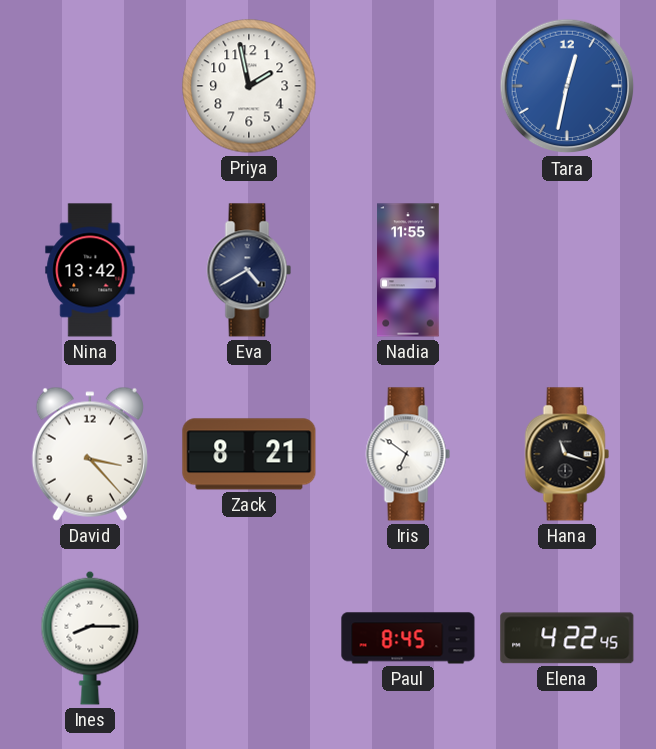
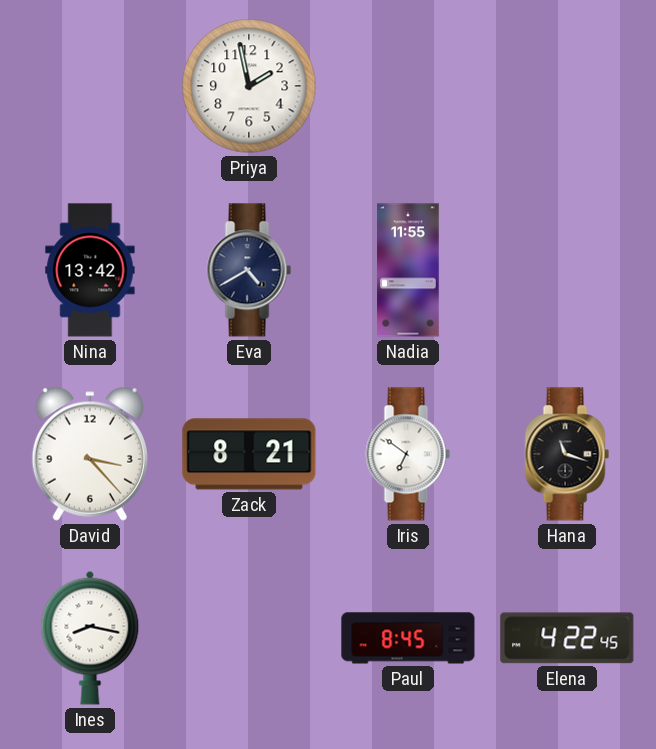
Tara: 12:32 -> none (567, 86)
Ines: 8:15 -> 8:17 (90, 638)
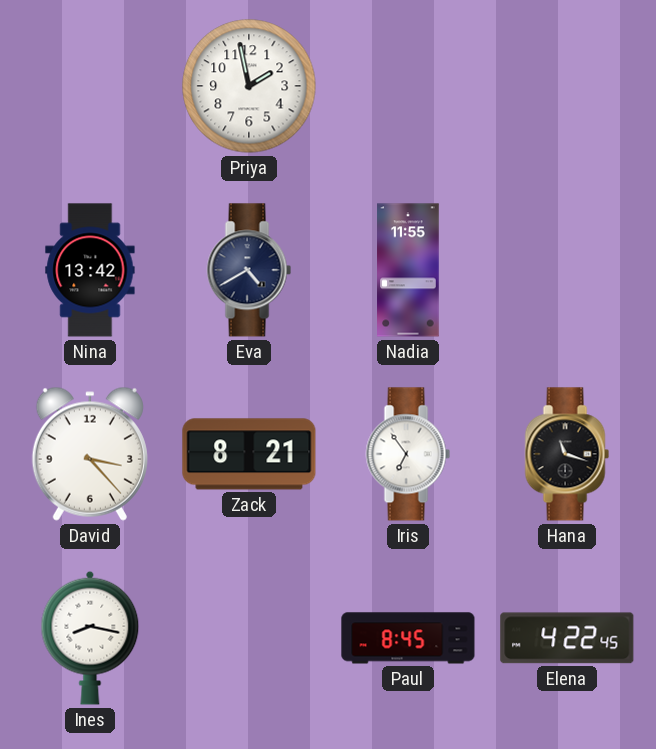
Iris: 6:51 -> 6:54 (408, 454)
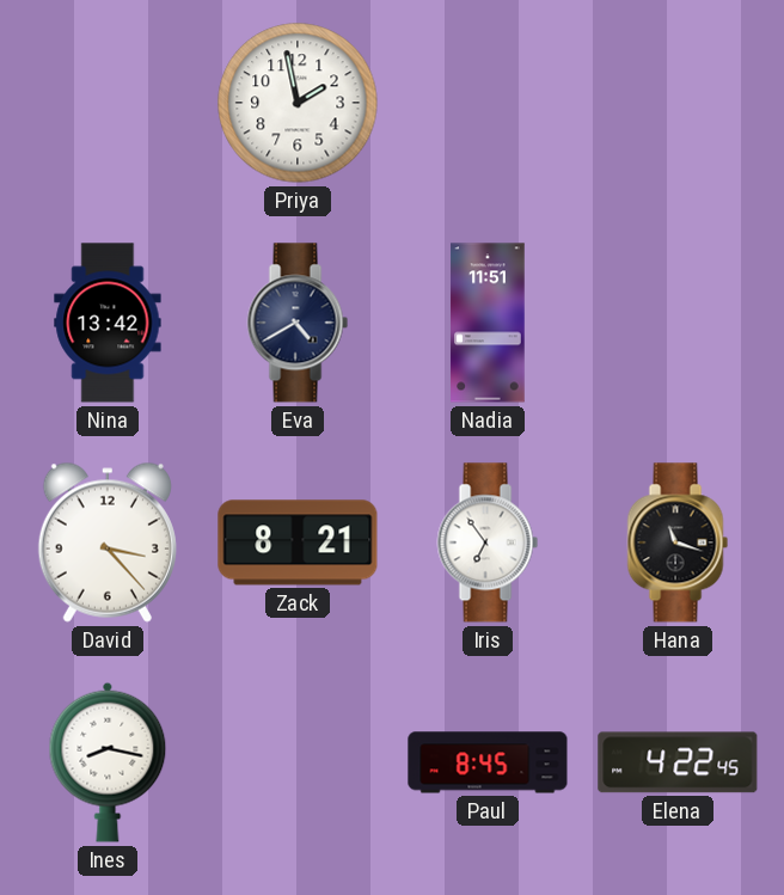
Nadia: 11:55 -> 11:51 (488, 323)
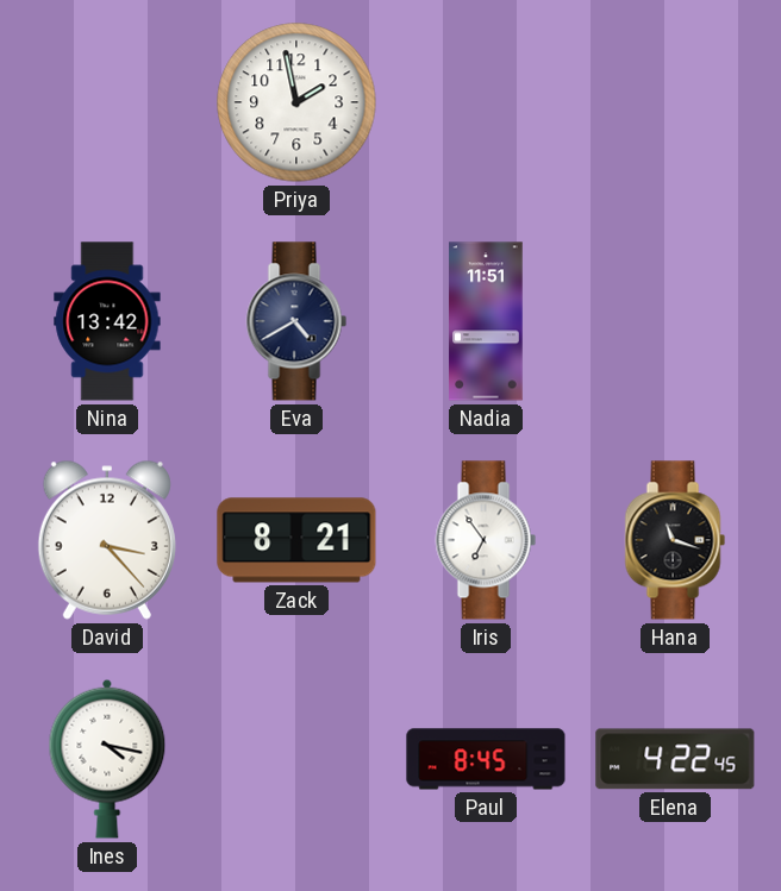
Ines: 8:17 -> 4:17 (107, 759)
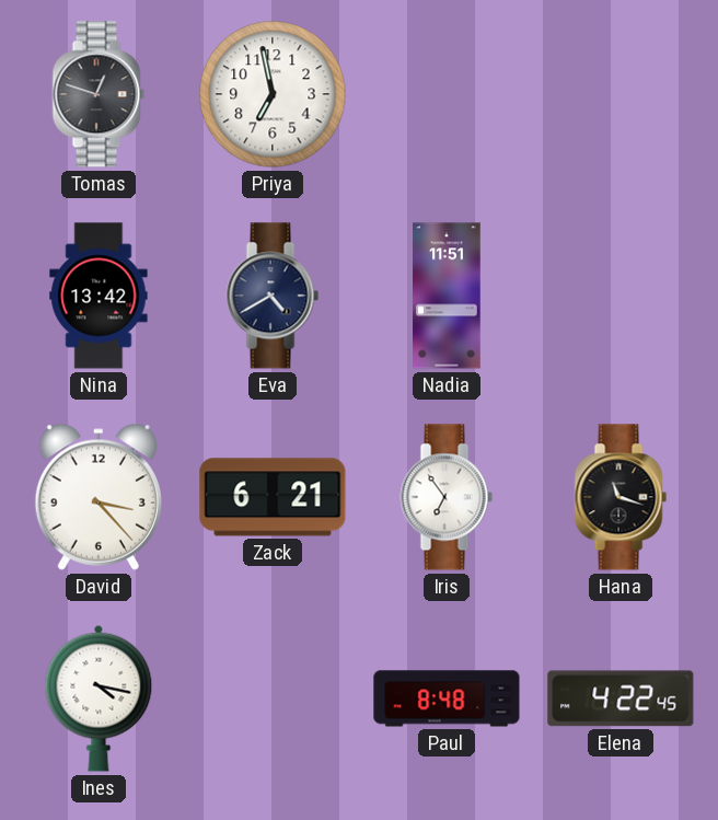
Tomas: none -> 12:48 (99, 94)
Priya: 1:58 -> 6:58 (273, 94)
Zack: 8:21 -> 6:21 (273, 497)
Paul: 8:45 -> 8:48 (447, 698)
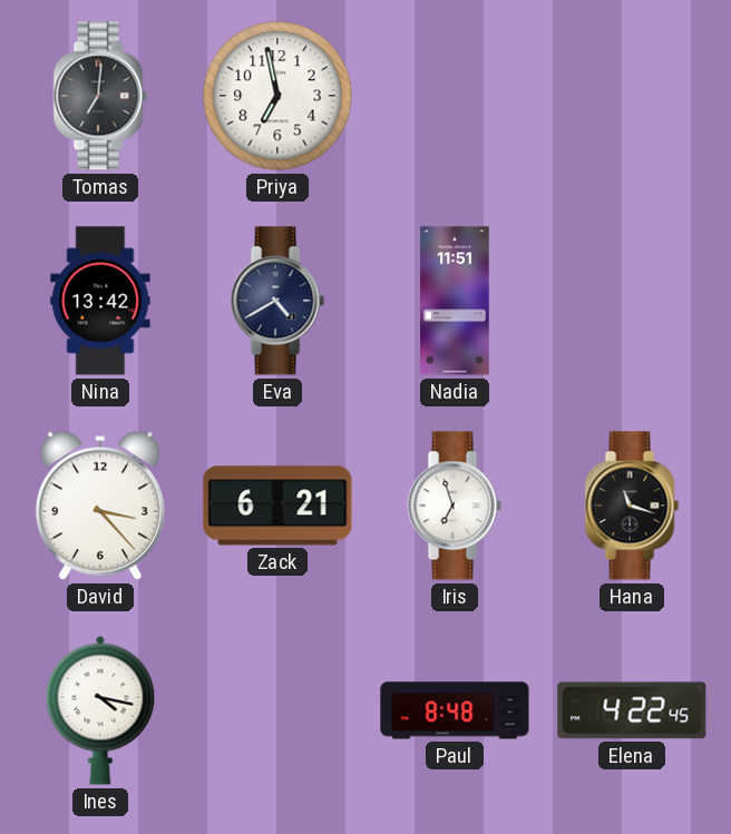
Tomas: 12:48 -> 7:01 (100, 96)
Iris: 6:54 -> 6:57 (455, 506)
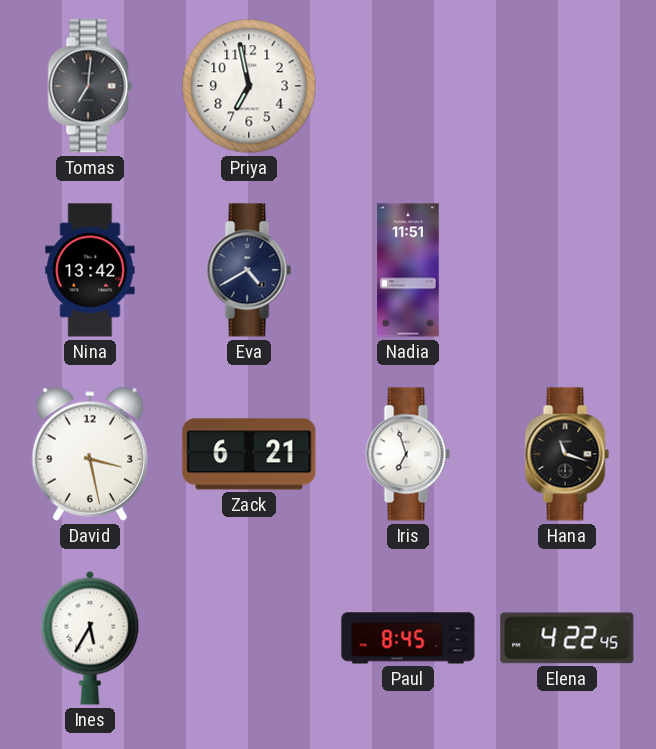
David: 3:23 -> 3:28 (90, 454)
Ines: 4:17 -> 5:35 (90, 638)
Paul: 8:48 -> 8:45 (408, 638)
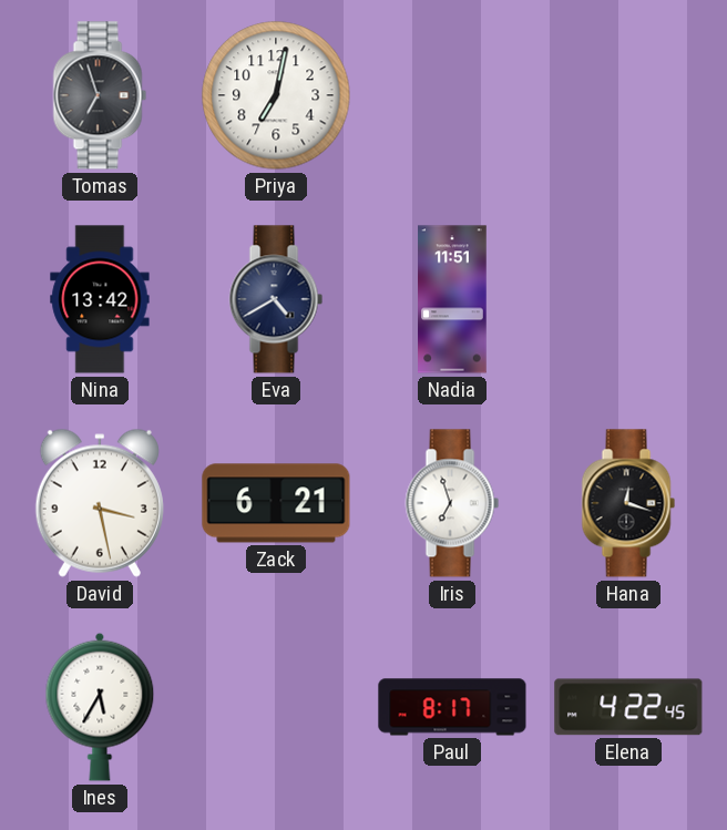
Tomas: 7:01 -> 6:57 (100, 95)
Priya: 6:58 -> 7:02 (276, 95)
Hana: 11:18 -> 12:18 (628, 503)
Paul: 8:45 -> 8:17 (452, 707)
